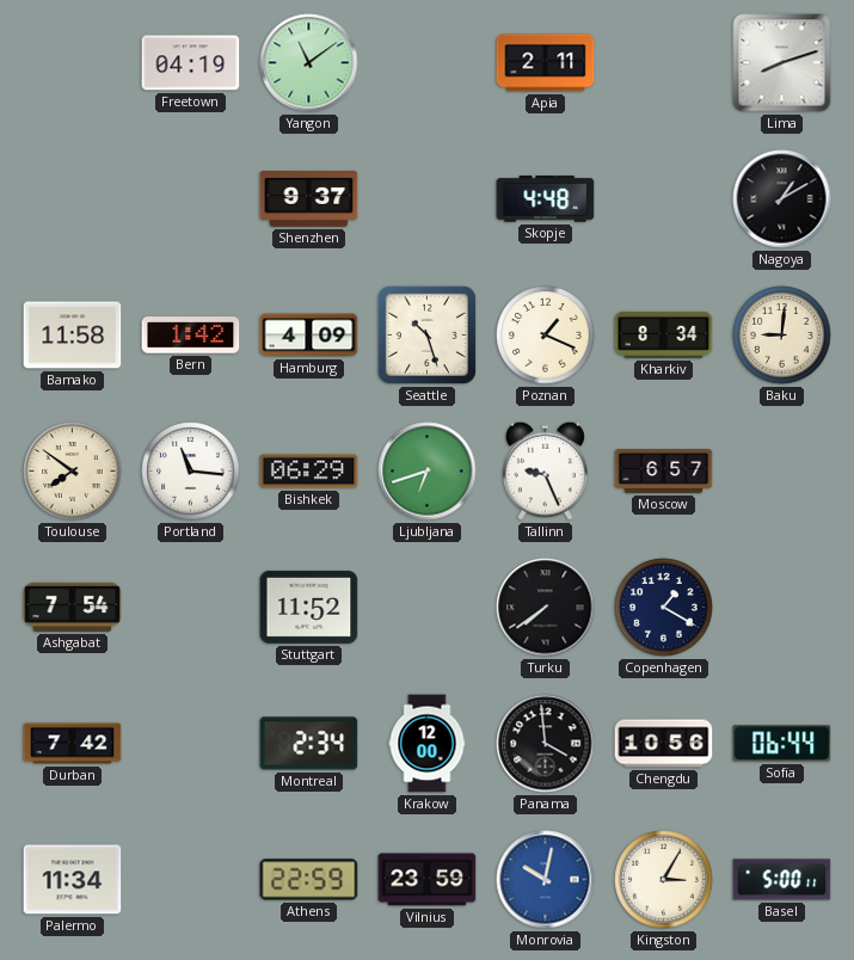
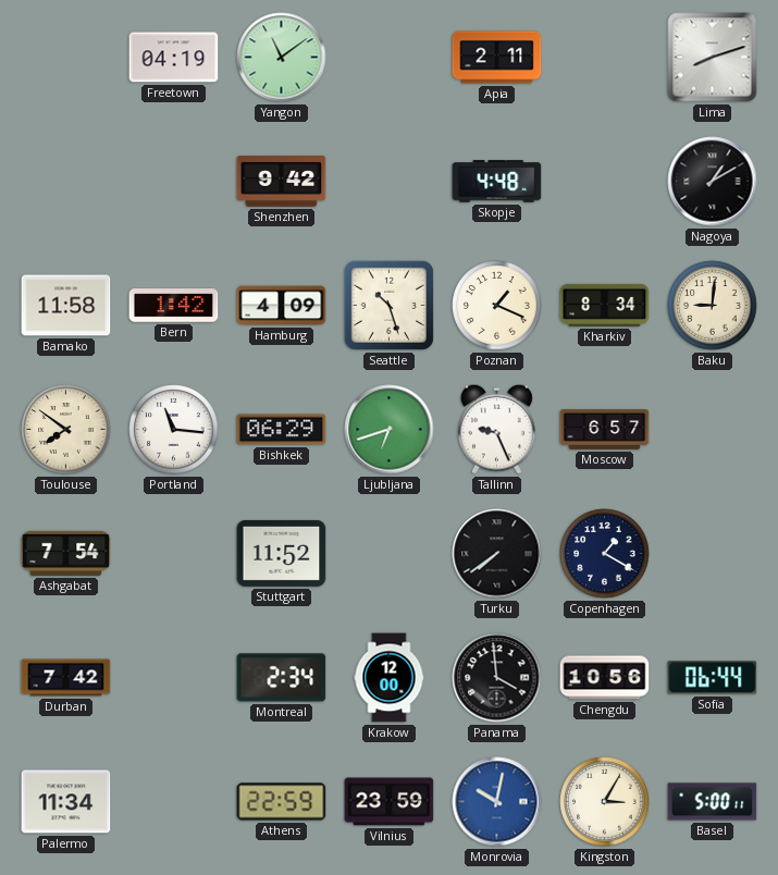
Shenzhen: 9:37 -> 9:42 (282, 182)
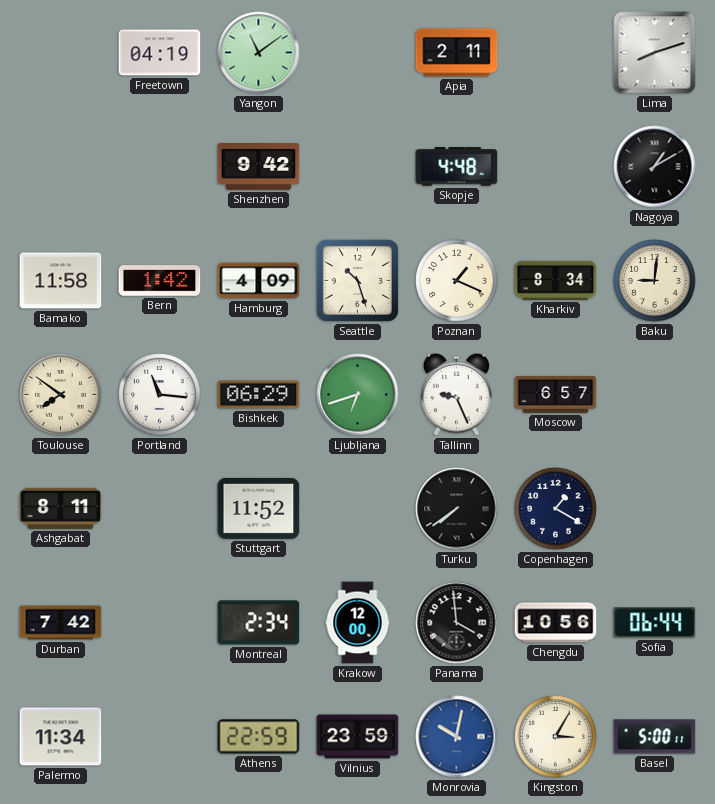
Ashgabat: 7:54 -> 8:11 (61, 508)
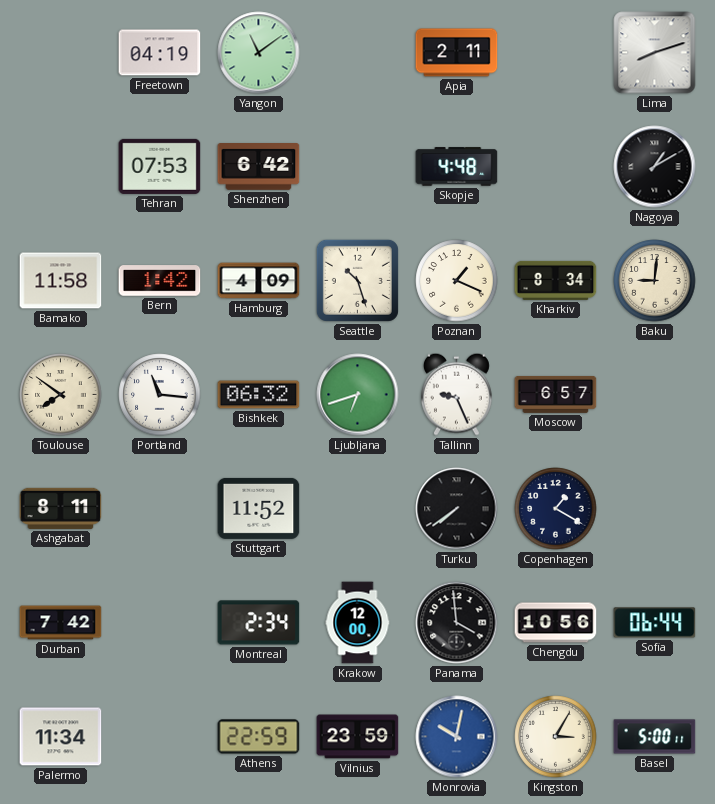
Tehran: none -> 07:53 (160, 166)
Shenzhen: 9:42 -> 6:42 (259, 167)
Bishkek: 06:29 -> 06:32 (259, 395)
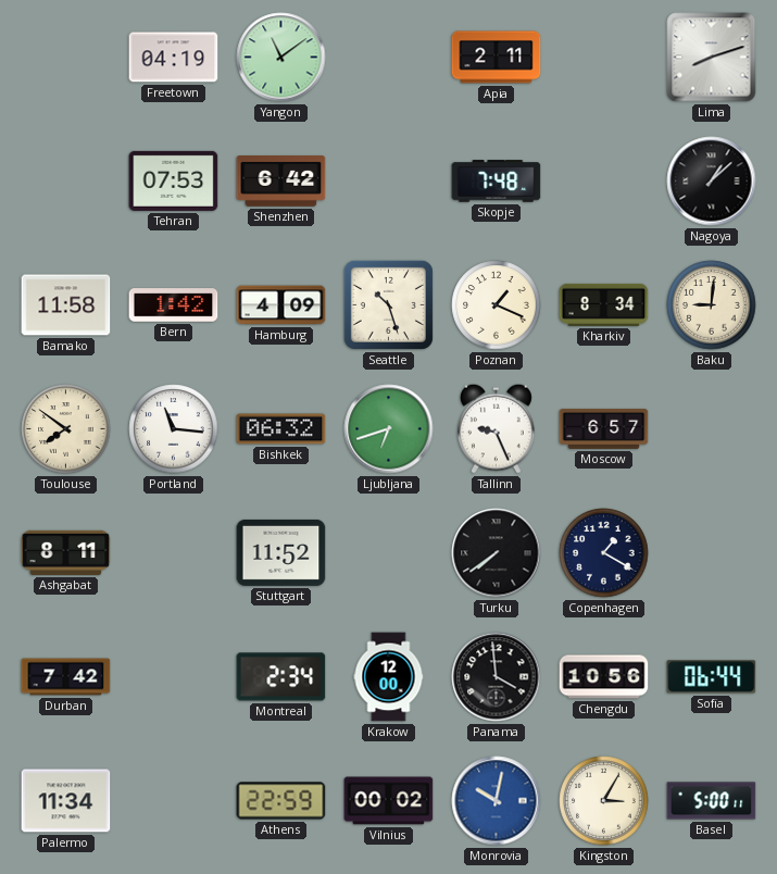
Skopje: 4:48 -> 7:48 (497, 182)
Nagoya: 1:10 -> 1:08 (712, 182)
Vilnius: 23:59 -> 00:02 (389, 801)
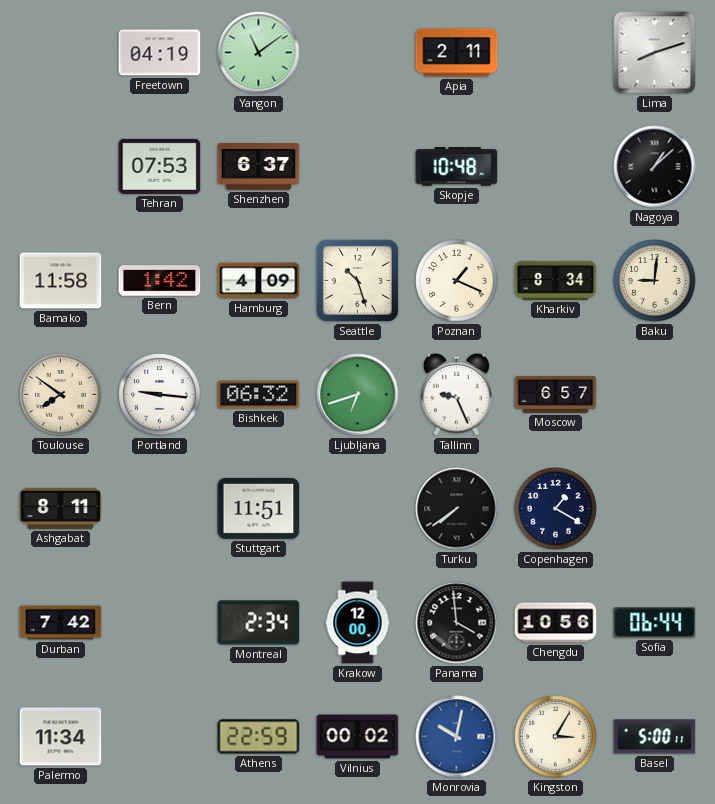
Shenzhen: 6:42 -> 6:37 (259, 167)
Skopje: 7:48 -> 10:48 (457, 167)
Portland: 11:16 -> 9:16 (160, 395)
Stuttgart: 11:52 -> 11:51 (259, 508)
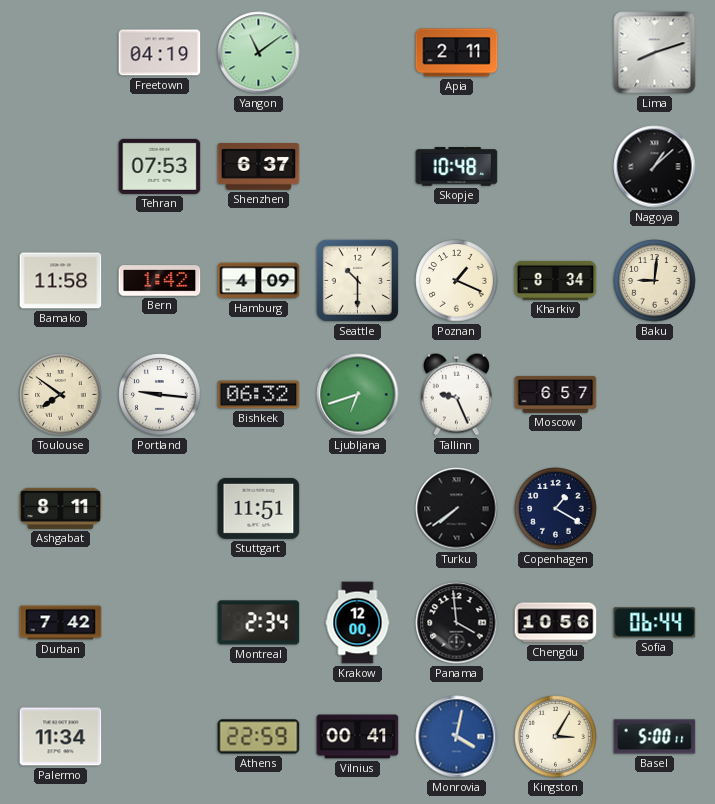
Seattle: 10:27 -> 10:30 (357, 280)
Vilnius: 00:02 -> 00:41 (358, 737)
Monrovia: 10:02 -> 4:02 (457, 737)
